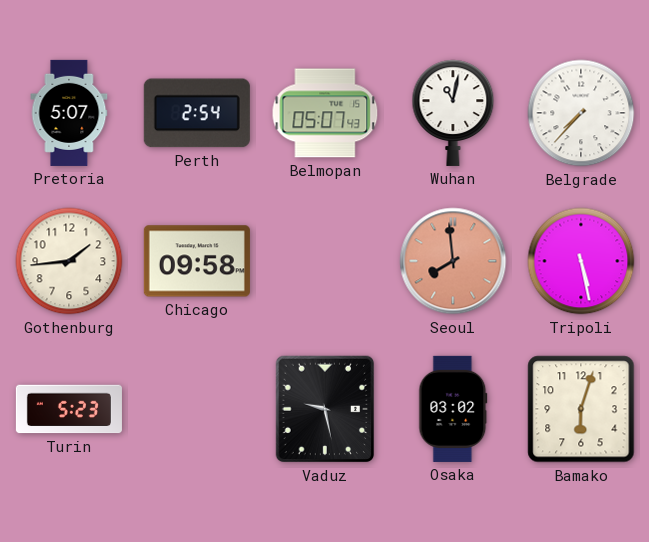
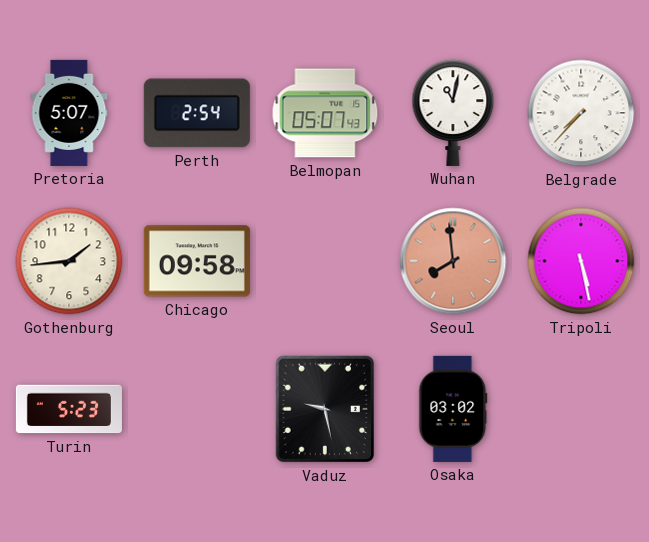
Bamako: 6:03 -> none (581, 409)
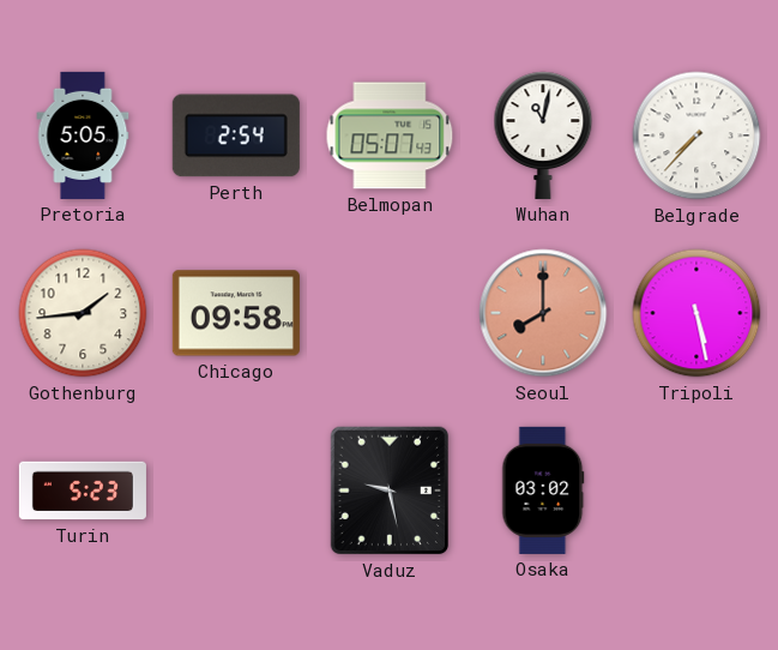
Pretoria: 5:07 -> 5:05 (83, 136)
Seoul: 7:59 -> 8:00 (543, 313)
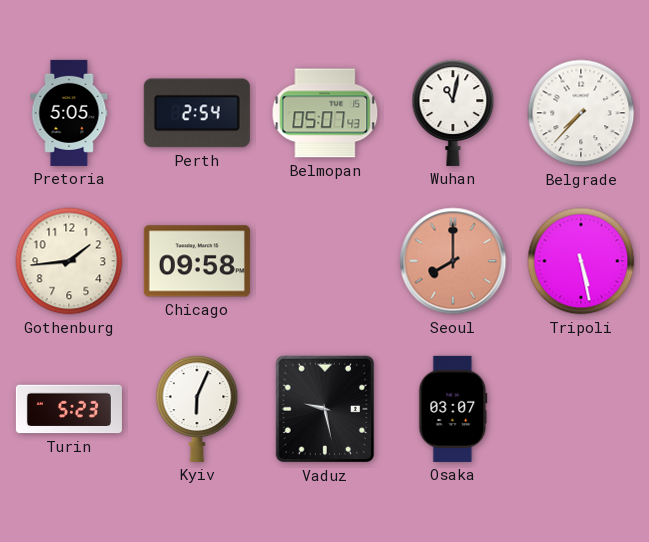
Kyiv: none -> 6:04 (197, 409)
Osaka: 03:02 -> 03:07 (453, 409)
